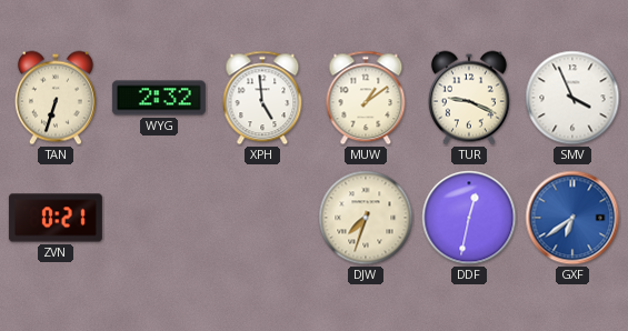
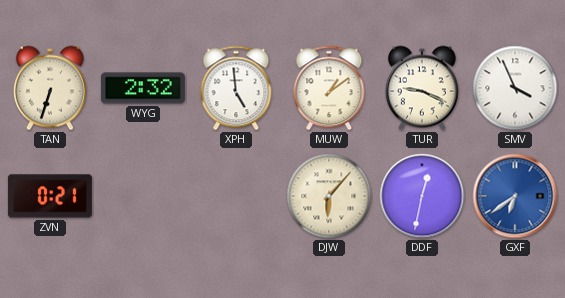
DJW: 7:33 -> 6:07 (329, 196)
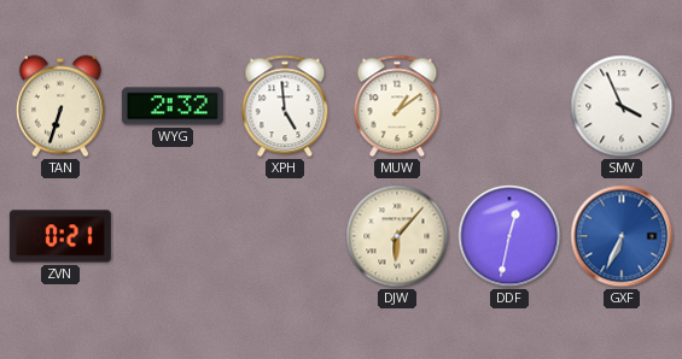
TUR: 9:19 -> none (422, 88)
GXF: 6:39 -> 6:34 (622, 236)
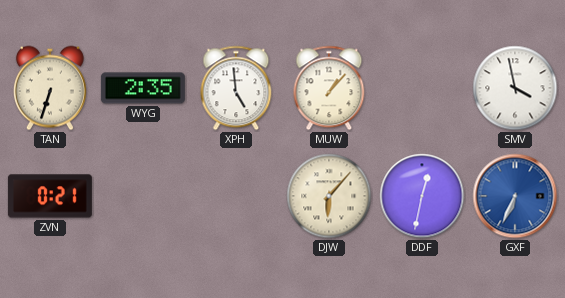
WYG: 2:32 -> 2:35 (143, 88)
MUW: 1:09 -> 1:07 (329, 88)
SMV: 3:56 -> 3:58 (515, 88)
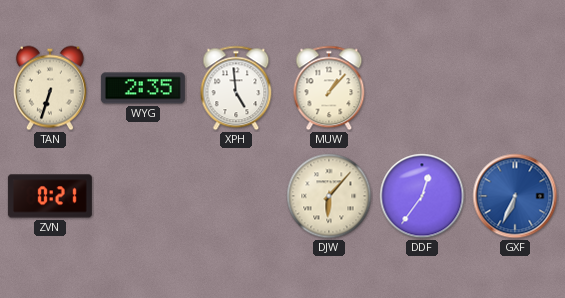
SMV: 3:58 -> none (515, 88)
DDF: 12:32 -> 12:36 (422, 196)
